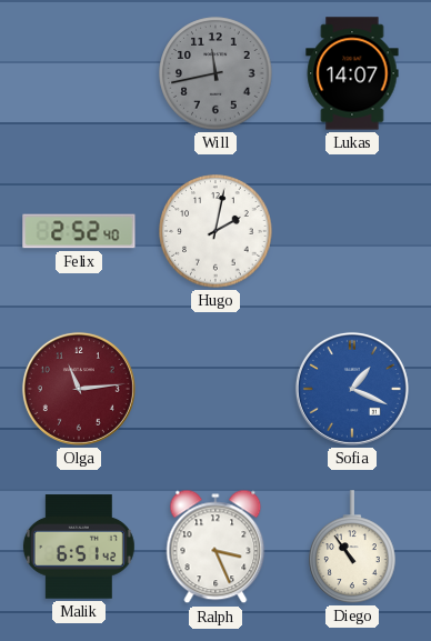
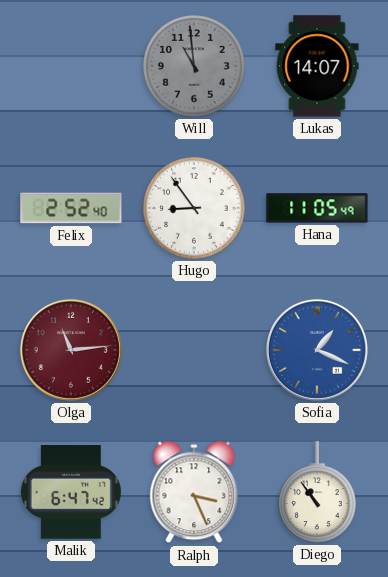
Will: 11:43 -> 10:59 (194, 66)
Hugo: 2:02 -> 8:54 (194, 208)
Hana: none -> 11:05 (317, 208)
Malik: 6:51 -> 6:47 (71, 492)
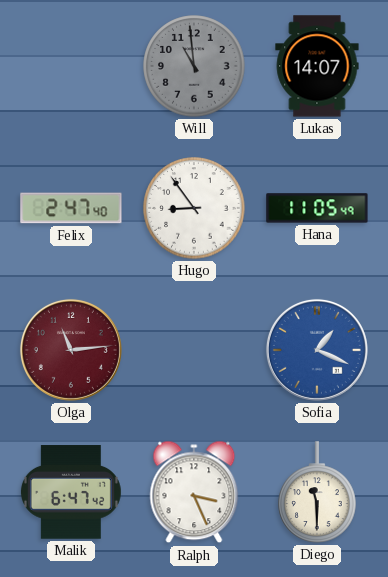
Felix: 2:52 -> 2:47 (71, 208)
Diego: 10:54 -> 11:30 (317, 492)
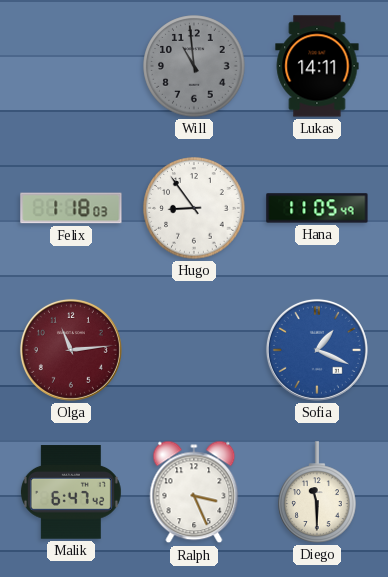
Lukas: 14:07 -> 14:11 (317, 66)
Felix: 2:47 -> 1:18 (71, 208)
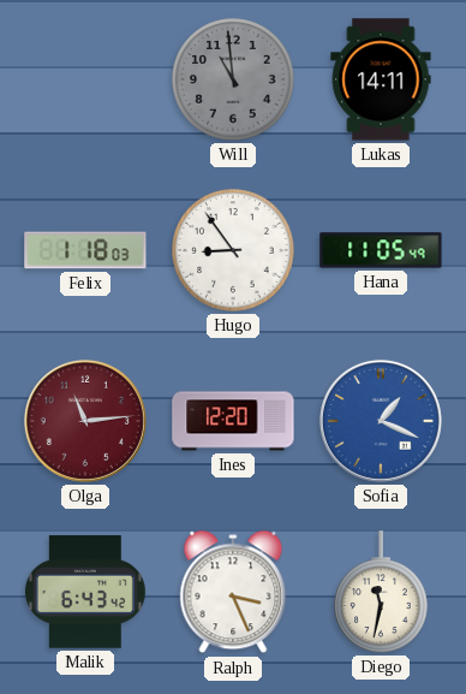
Ines: none -> 12:20 (233, 421)
Malik: 6:47 -> 6:43 (85, 592)
Diego: 11:30 -> 11:32 (381, 592)
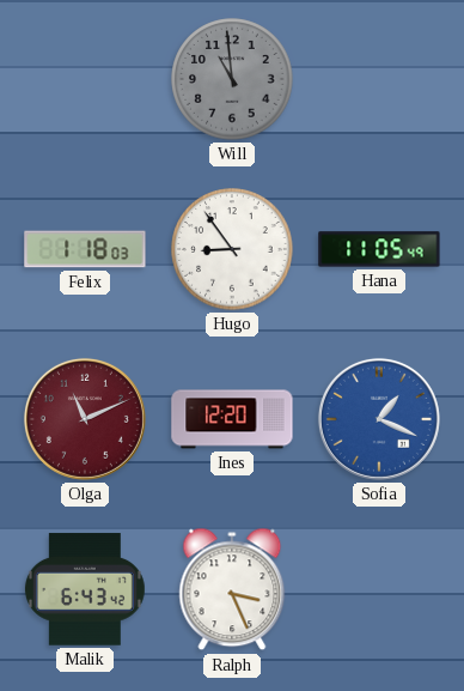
Lukas: 14:11 -> none (381, 79)
Olga: 11:14 -> 11:11 (85, 419)
Diego: 11:32 -> none (381, 592)
